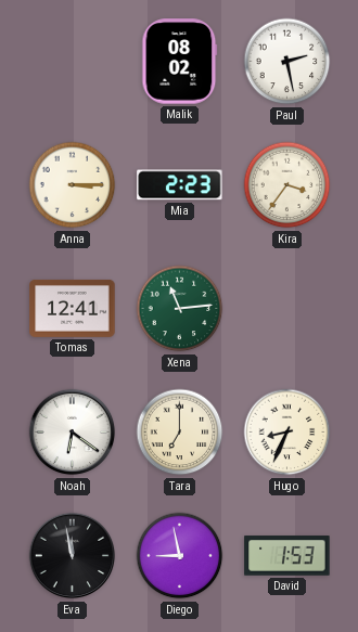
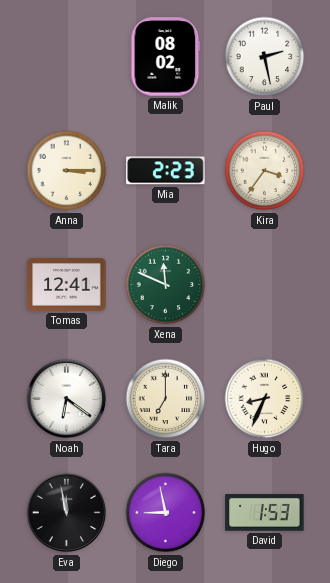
Xena: 11:14 -> 11:49 (166, 285)
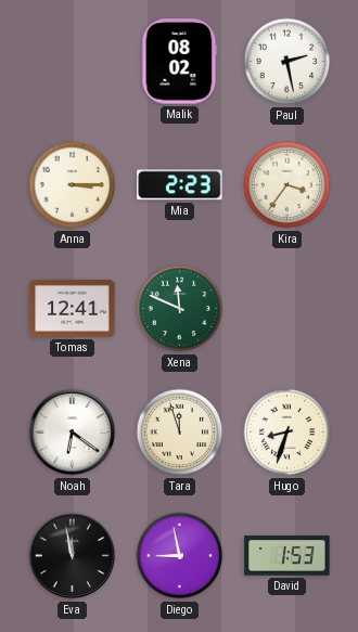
Tara: 7:00 -> 11:57 (180, 433)
Hugo: 8:34 -> 8:33 (287, 433)
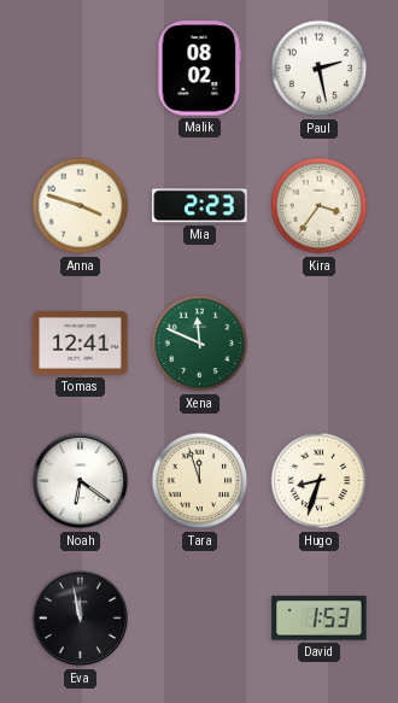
Anna: 3:15 -> 3:48 (81, 206)
Diego: 8:58 -> none (180, 556)
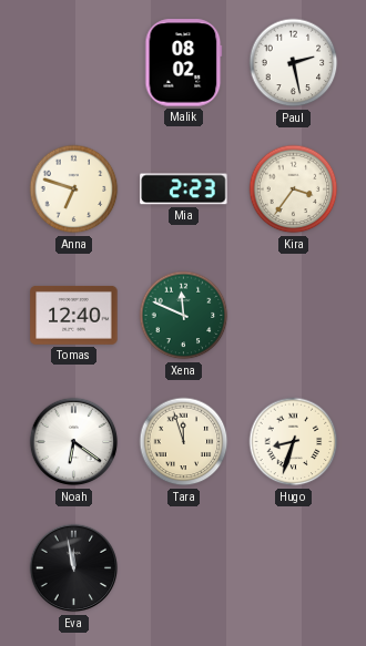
Anna: 3:48 -> 6:48 (74, 189)
Tomas: 12:41 -> 12:40 (74, 315)
David: 1:53 -> none (320, 619)
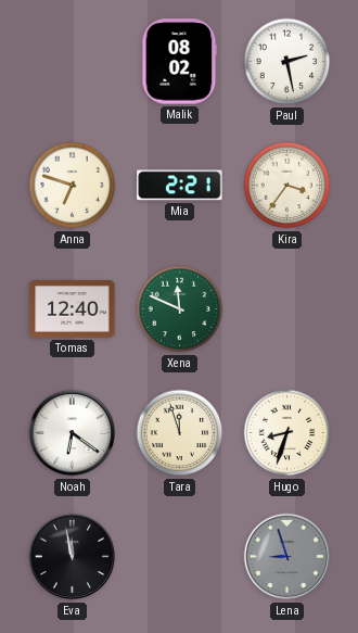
Mia: 2:23 -> 2:21 (180, 186)
Lena: none -> 8:57 (287, 557)
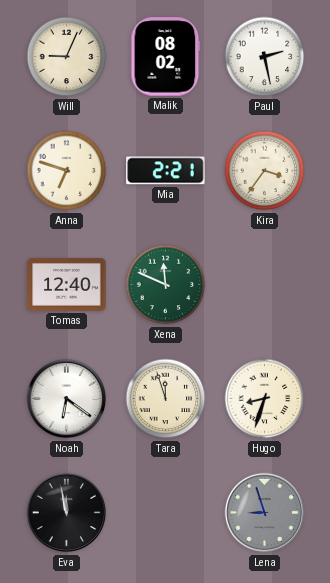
Will: none -> 9:04 (67, 57)
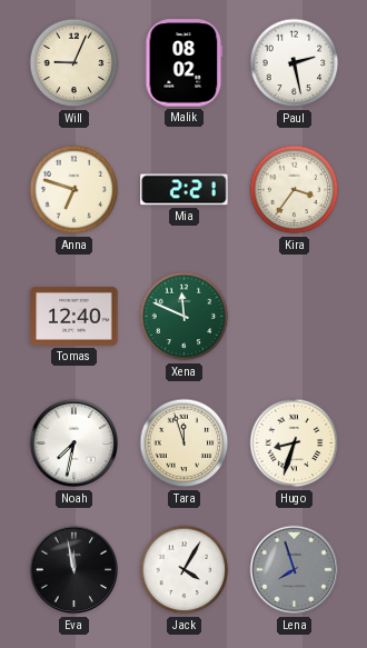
Noah: 6:21 -> 7:32 (75, 443)
Jack: none -> 4:05 (185, 570)
Lena: 8:57 -> 7:57 (295, 570)
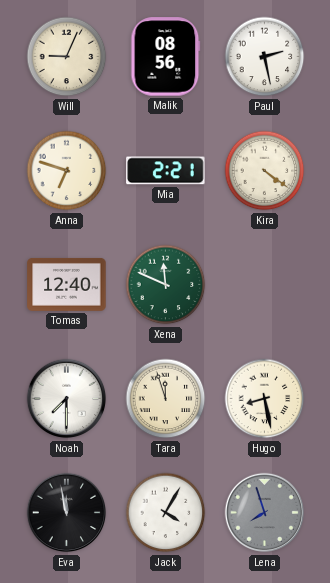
Malik: 08:02 -> 08:56 (166, 57)
Kira: 3:36 -> 4:21 (265, 171)
Noah: 7:32 -> 7:30 (67, 399)
Hugo: 8:33 -> 8:28 (265, 399)
